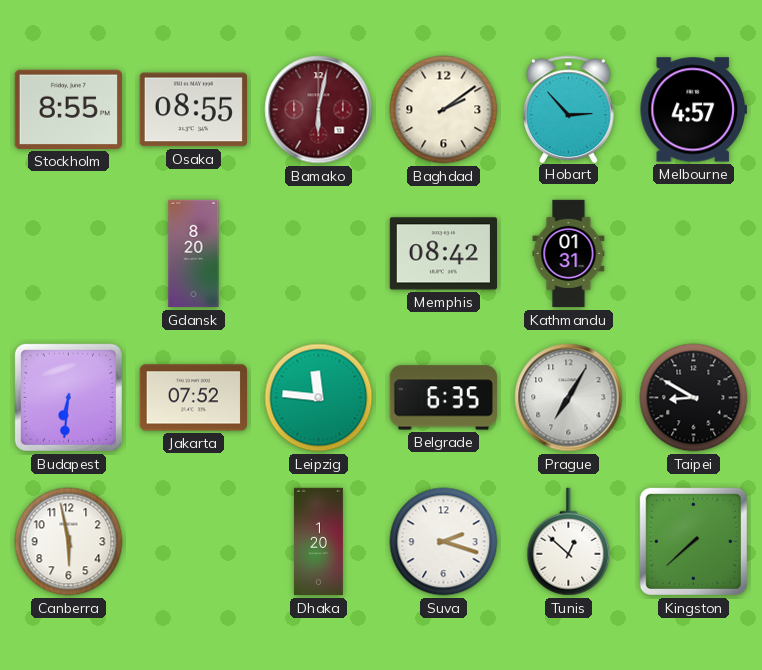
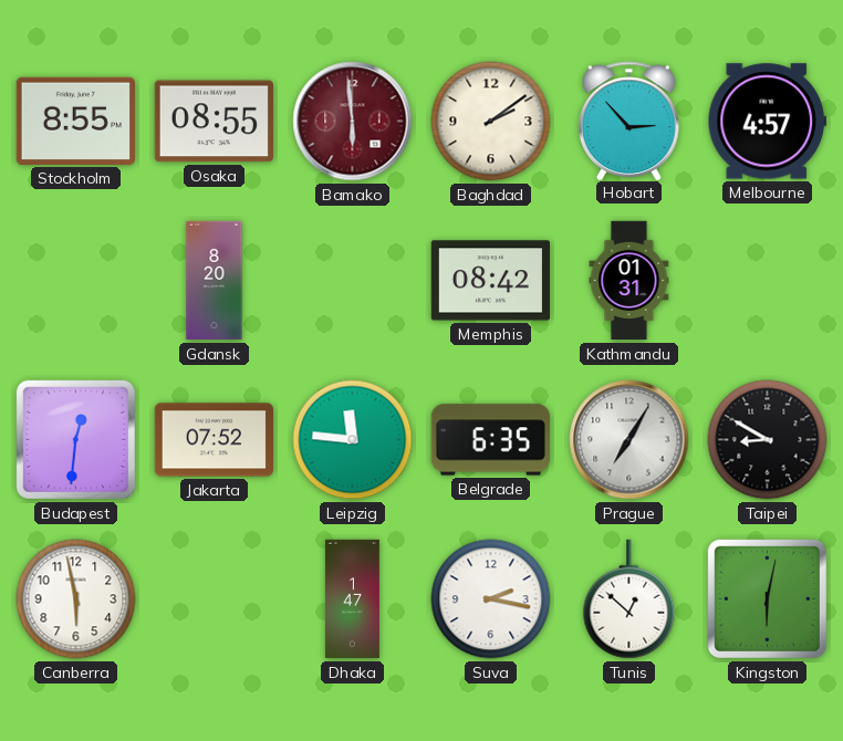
Bamako: 6:02 -> 5:59 (353, 122)
Budapest: 6:31 -> 12:31 (75, 439)
Dhaka: 1:20 -> 1:47 (352, 599)
Suva: 2:18 -> 2:17 (491, 599)
Kingston: 7:38 -> 6:02 (767, 598)
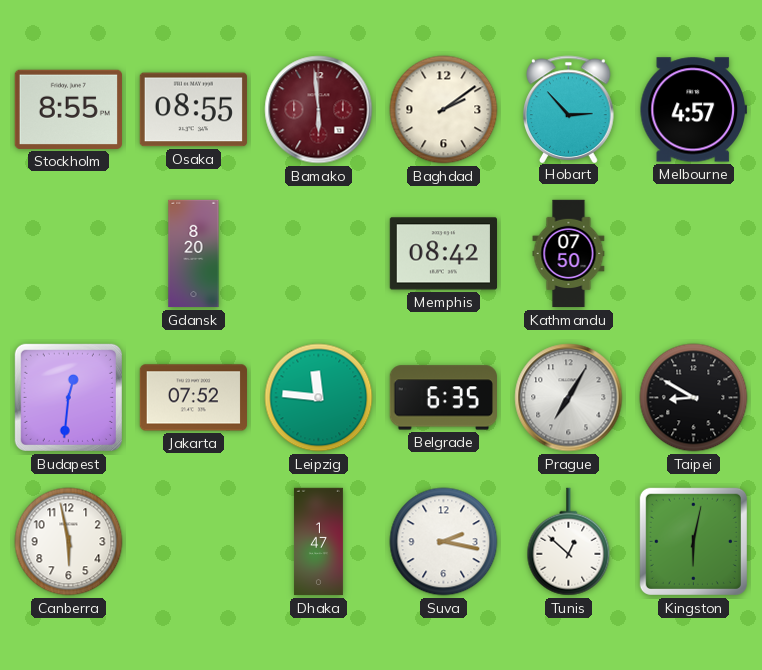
Kathmandu: 01:31 -> 07:50 (569, 254)
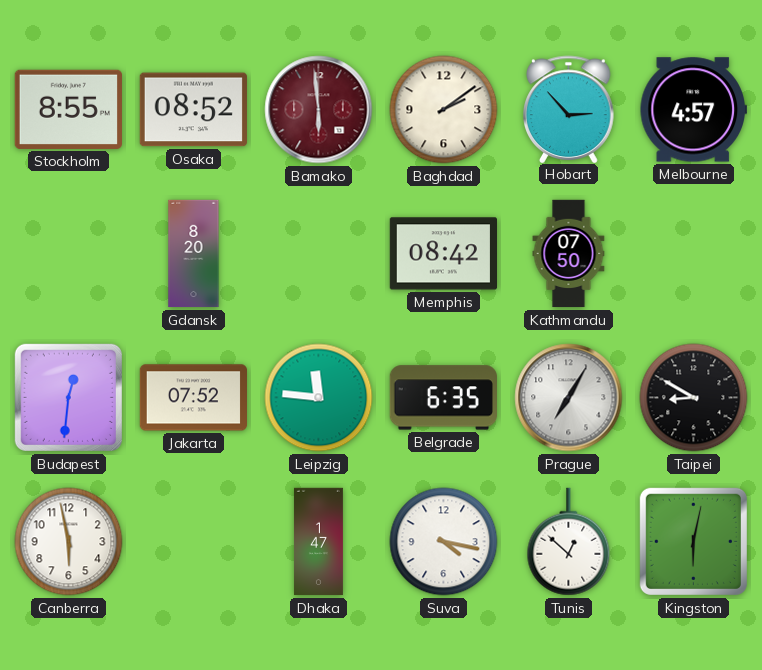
Osaka: 08:55 -> 08:52 (193, 110)
Suva: 2:17 -> 4:17 (444, 542)
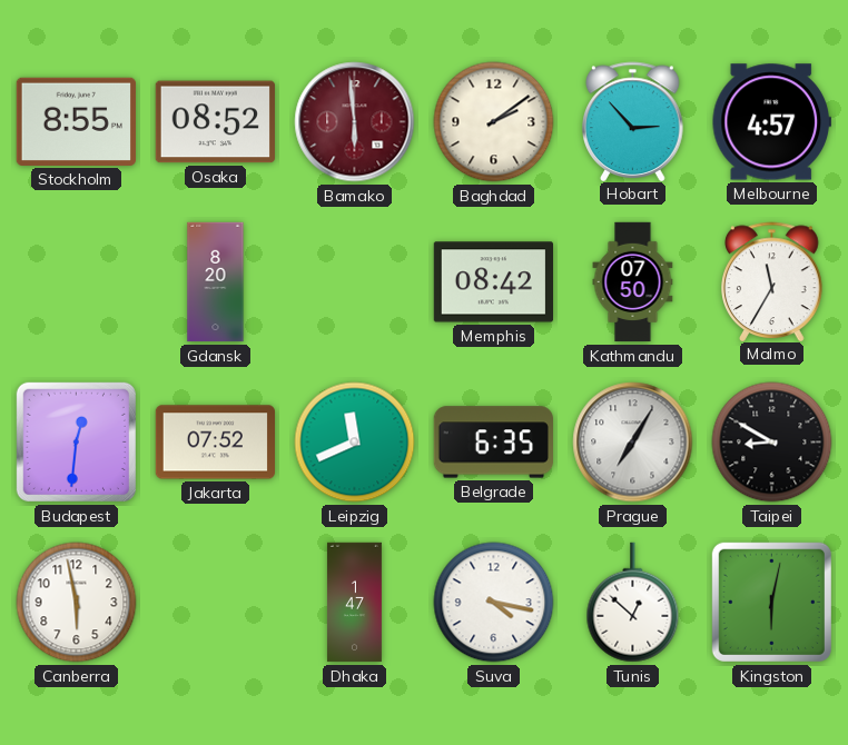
Malmo: none -> 11:35 (772, 281)
Leipzig: 11:46 -> 11:41 (355, 443)
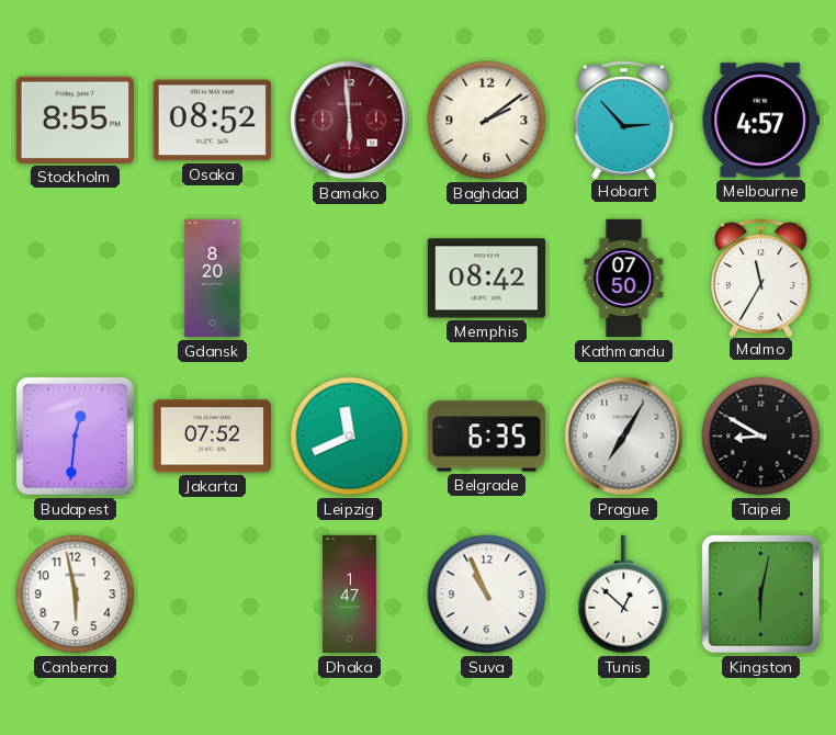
Suva: 4:17 -> 10:56 (487, 595)
